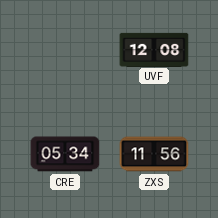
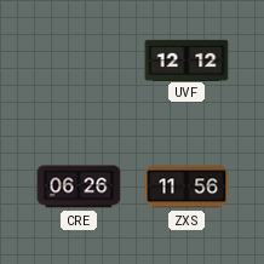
UVF: 12:08 -> 12:12 (186, 59)
CRE: 05:34 -> 06:26 (79, 186)
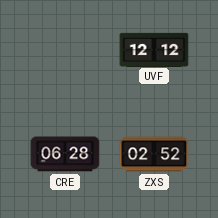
CRE: 06:26 -> 06:28 (65, 154)
ZXS: 11:56 -> 02:52 (154, 154)
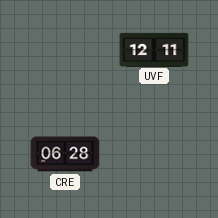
UVF: 12:12 -> 12:11 (154, 49)
ZXS: 02:52 -> none (154, 154)
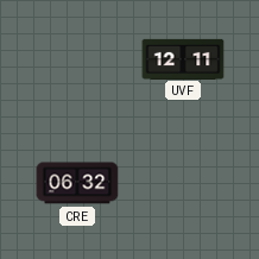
CRE: 06:28 -> 06:32 (77, 183)
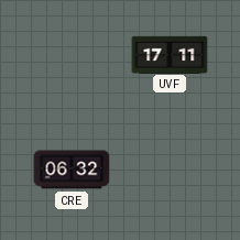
UVF: 12:11 -> 17:11 (170, 54)
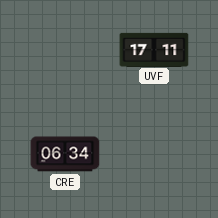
CRE: 06:32 -> 06:34 (65, 154)
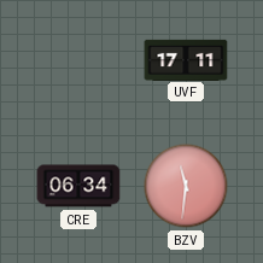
BZV: none -> 11:31 (186, 186)
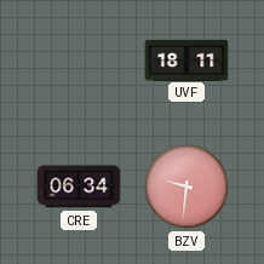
UVF: 17:11 -> 18:11 (186, 59)
BZV: 11:31 -> 9:31 (186, 186)
